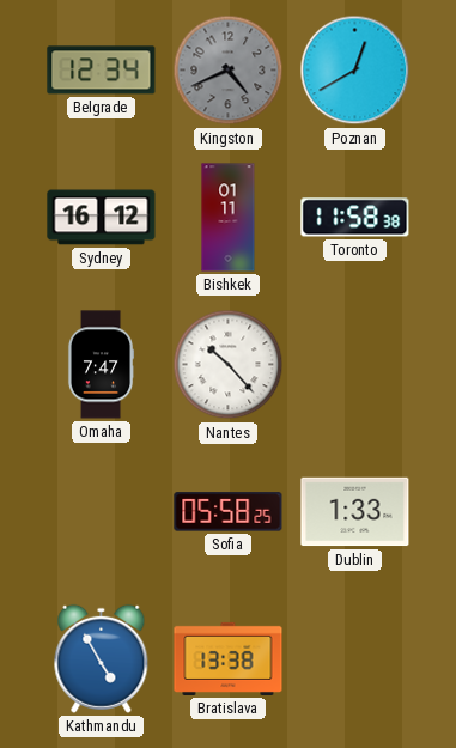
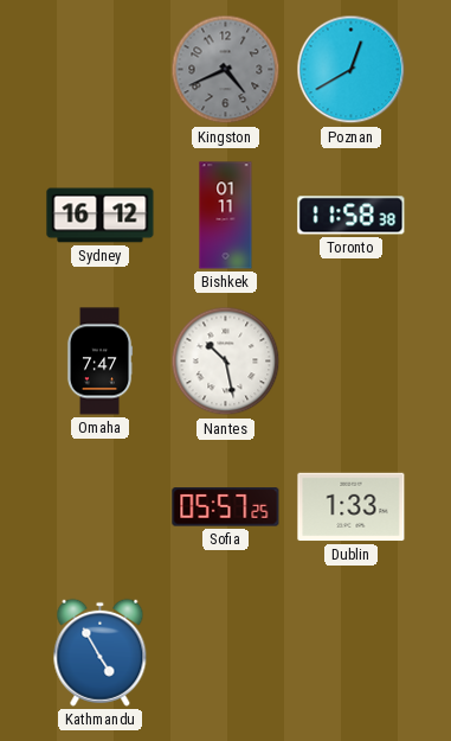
Belgrade: 12:34 -> none (102, 71)
Nantes: 10:23 -> 10:28 (226, 362)
Sofia: 05:58 -> 05:57 (226, 507)
Bratislava: 13:38 -> none (229, 658)
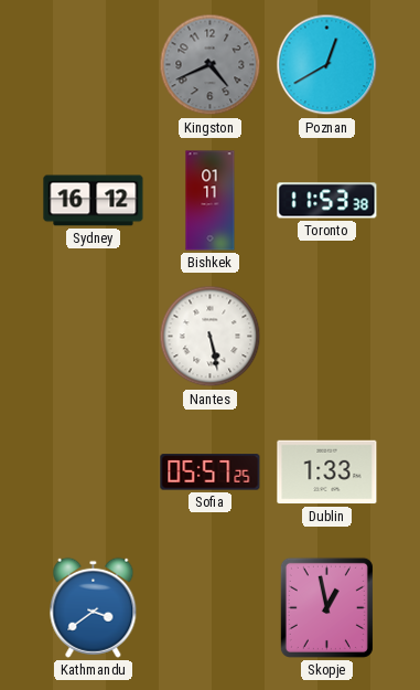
Toronto: 11:58 -> 11:53 (327, 201)
Omaha: 7:47 -> none (99, 362)
Nantes: 10:28 -> 5:28 (211, 337)
Kathmandu: 4:55 -> 3:39 (94, 607)
Skopje: none -> 12:58 (326, 607)
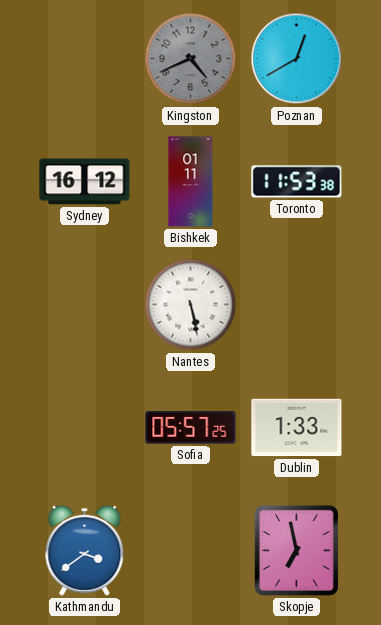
Skopje: 12:58 -> 6:58 (296, 550)
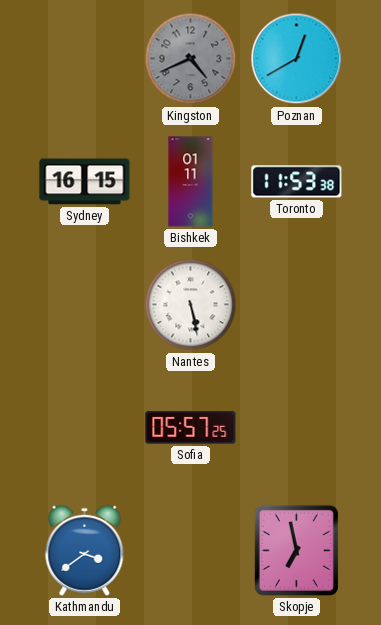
Sydney: 16:12 -> 16:15 (85, 182)
Dublin: 1:33 -> none (297, 428)
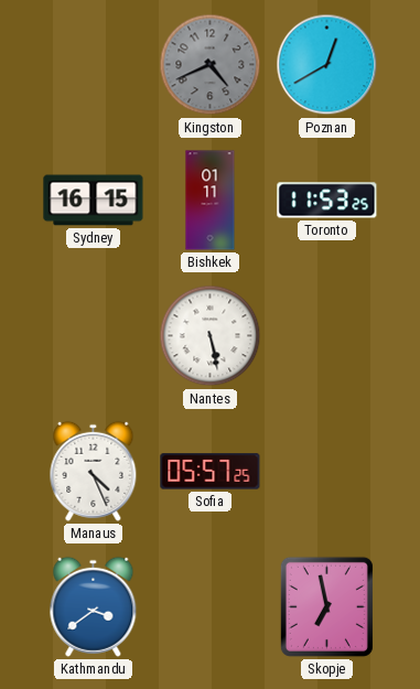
Toronto: 11:53:38 -> 11:53:25 (327, 201)
Manaus: none -> 4:26 (94, 471)
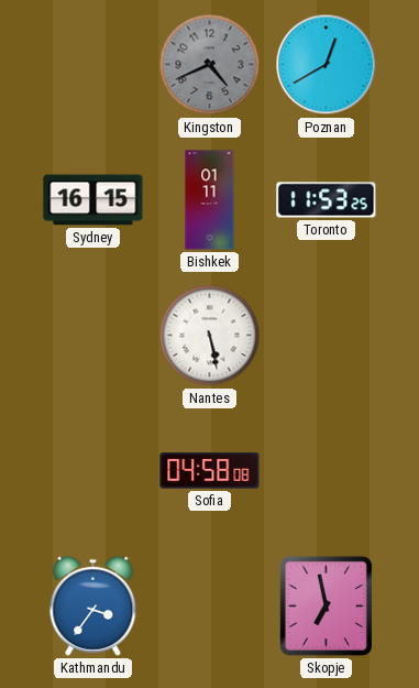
Manaus: 4:26 -> none (94, 471)
Sofia: 05:57 -> 04:58 (210, 471)
Kathmandu: 3:39 -> 3:36 (93, 605)
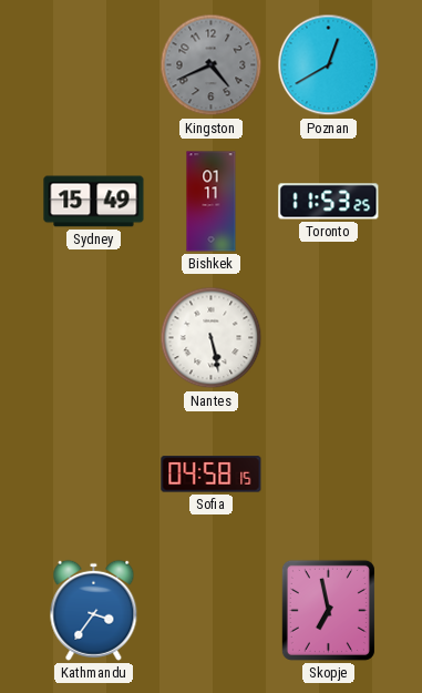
Sydney: 16:15 -> 15:49 (94, 202)
Sofia: 04:58:08 -> 04:58:15 (212, 475)
